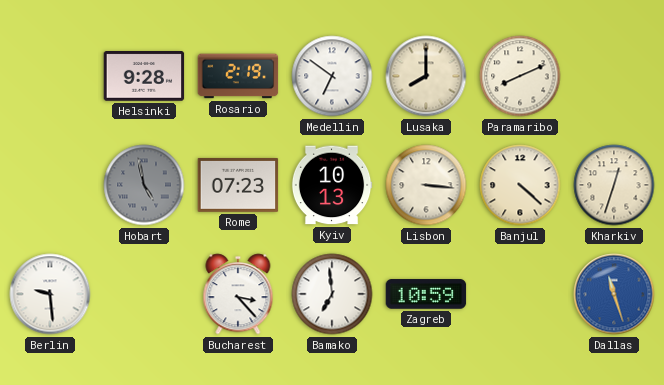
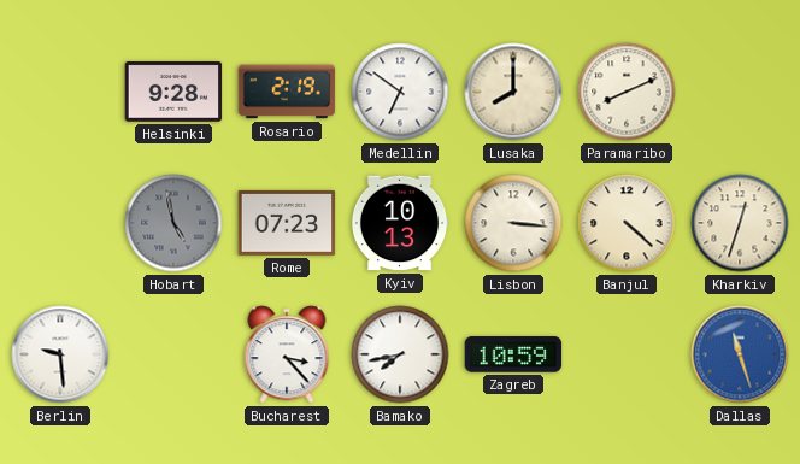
Bamako: 6:59 -> 7:43 (400, 354)
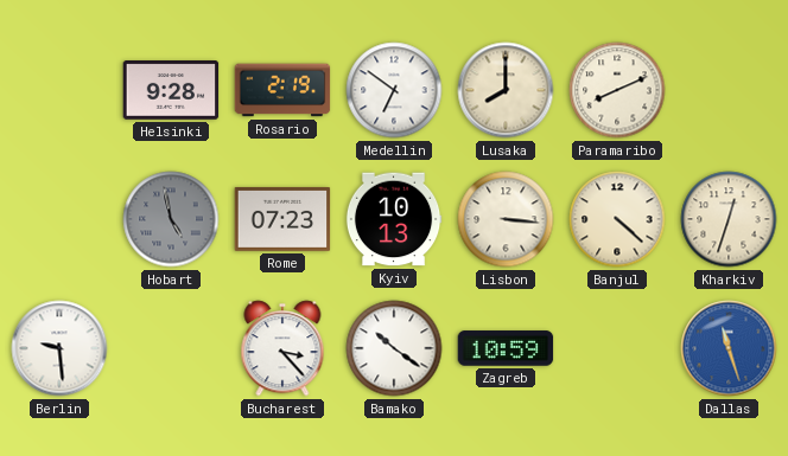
Bamako: 7:43 -> 10:21 (394, 348)
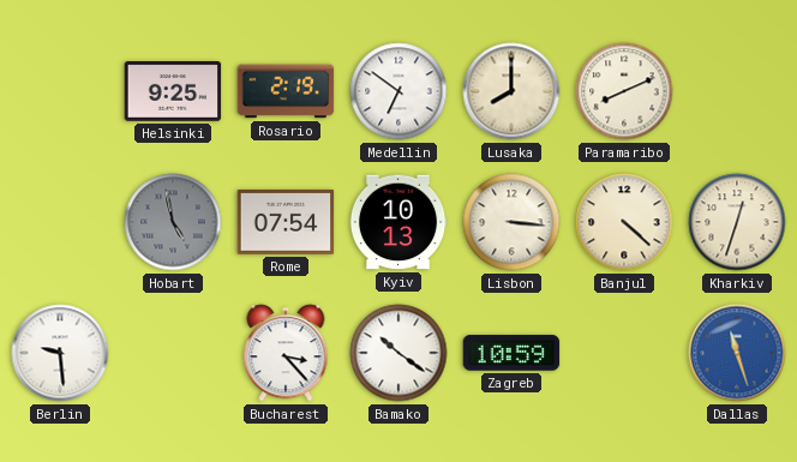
Helsinki: 9:28 -> 9:25 (173, 92)
Rome: 07:23 -> 07:54 (286, 222)
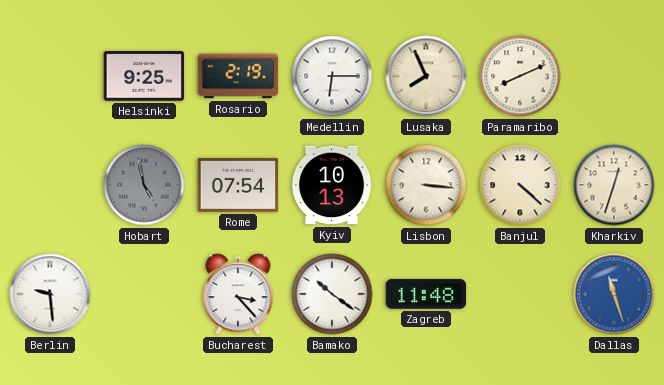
Medellin: 6:51 -> 6:15 (332, 76)
Lusaka: 8:00 -> 7:56 (426, 76)
Zagreb: 10:59 -> 11:48 (426, 294)
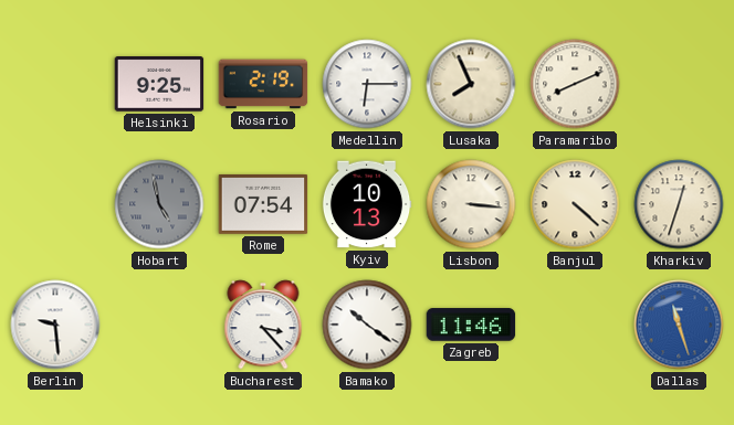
Zagreb: 11:48 -> 11:46 (471, 325)
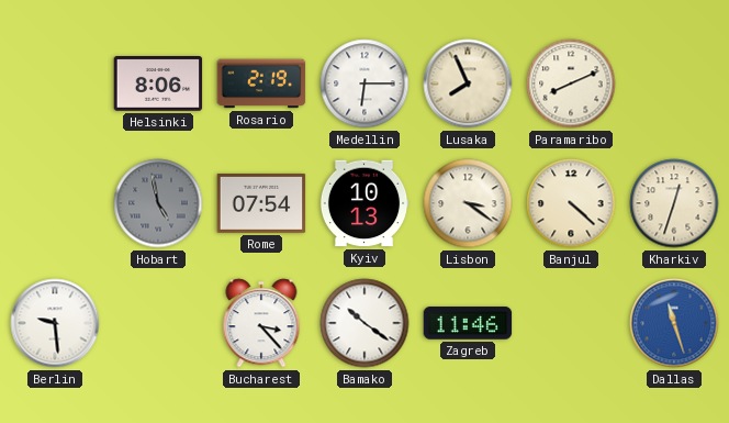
Helsinki: 9:25 -> 8:06 (158, 85)
Lisbon: 3:16 -> 3:21 (468, 203)
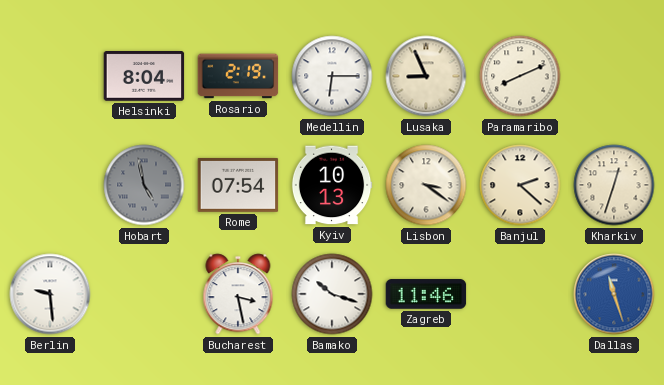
Helsinki: 8:06 -> 8:04 (144, 77)
Lusaka: 7:56 -> 8:56 (426, 76)
Banjul: 4:22 -> 2:22 (520, 185)
Bucharest: 3:23 -> 3:28 (238, 294)
Bamako: 10:21 -> 10:18 (332, 294)
